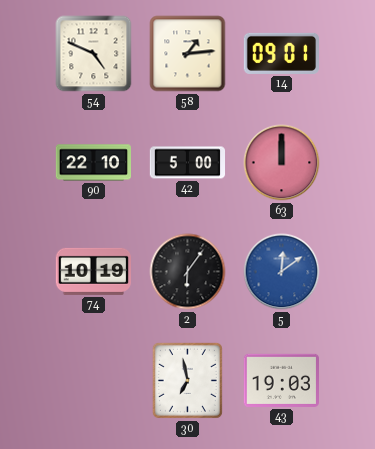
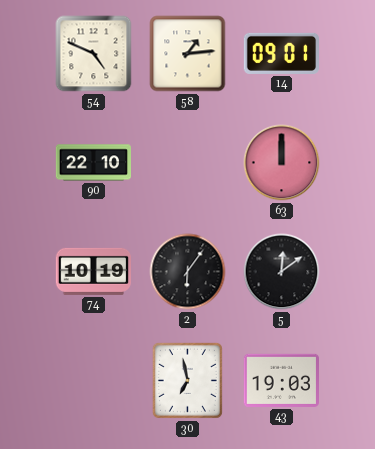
42: 5:00 -> none (188, 163)
5 dial: blue -> black (282, 272)
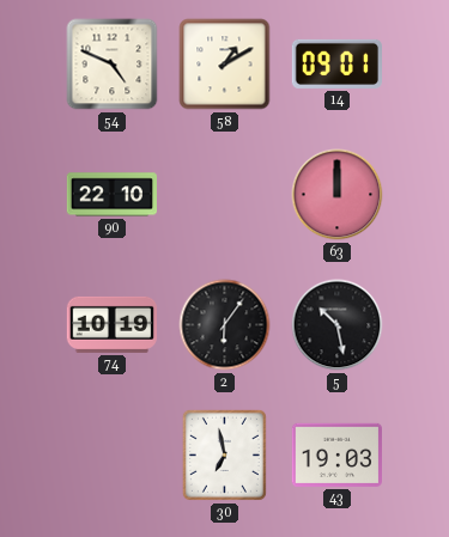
58: 1:14 -> 1:10 (225, 65)
5: 12:09 -> 10:28 (338, 325)
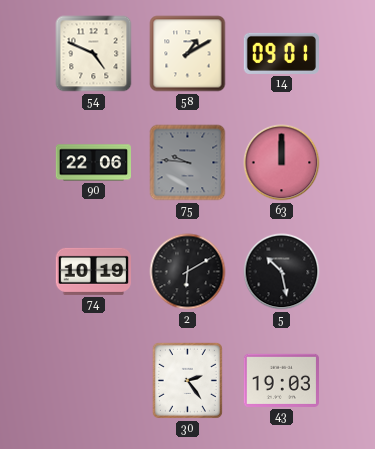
90: 22:10 -> 22:06 (94, 163)
75: none -> 9:46 (188, 163)
2: 6:06 -> 6:10 (188, 272)
30: 6:58 -> 2:24 (187, 380)
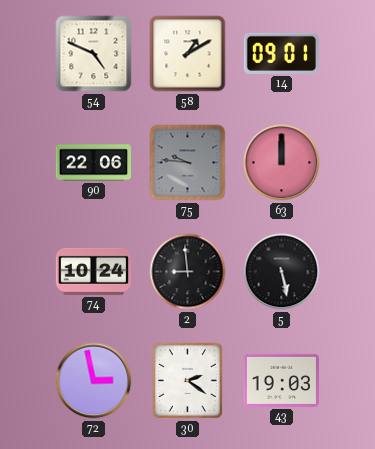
74: 10:19 -> 10:24 (93, 271)
2: 6:10 -> 8:59 (188, 272)
5: 10:28 -> 5:28 (282, 272)
72: none -> 2:58 (94, 381)
30: 2:24 -> 2:21 (187, 380)
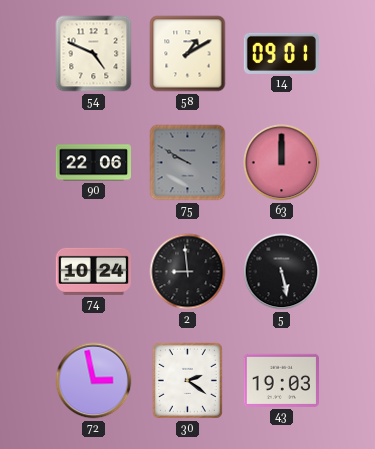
75: 9:46 -> 9:50 (188, 163)
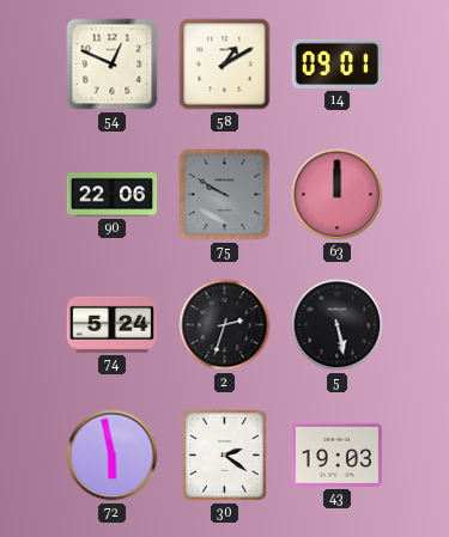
54: 4:49 -> 12:49 (113, 65)
74: 10:24 -> 5:24 (111, 324)
2: 8:59 -> 2:33 (225, 325)
72: 2:58 -> 5:58 (113, 456)
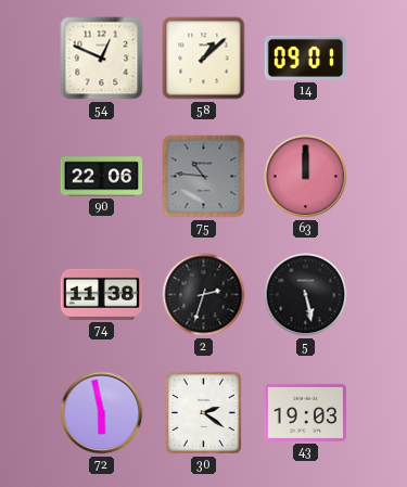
58: 1:10 -> 1:08 (204, 59)
75: 9:50 -> 10:46 (204, 177)
74: 5:24 -> 11:38 (101, 294)
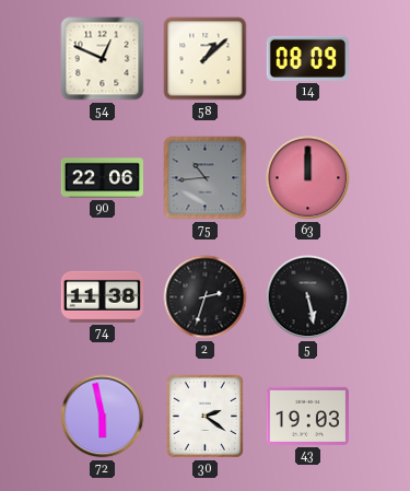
14: 09:01 -> 08:09 (307, 58)
75: 10:46 -> 10:44 (206, 178)
